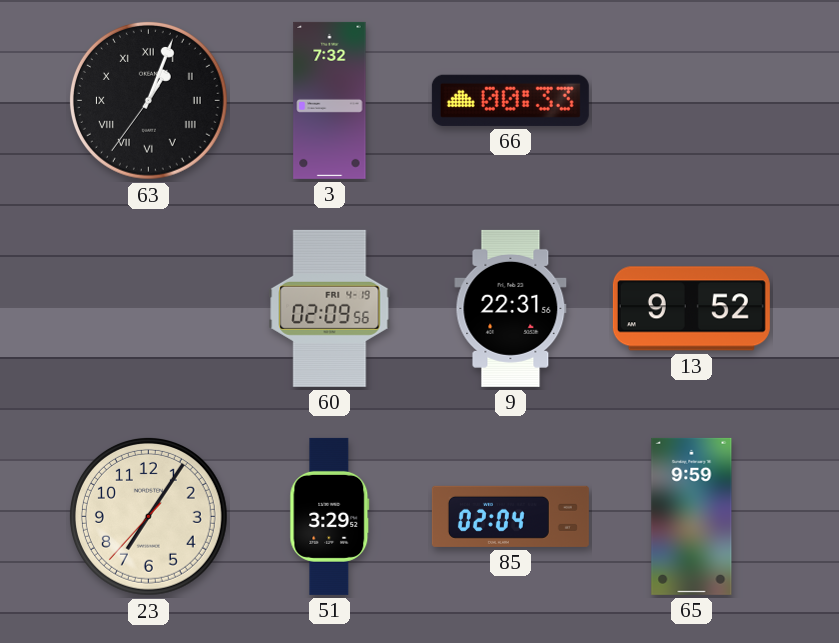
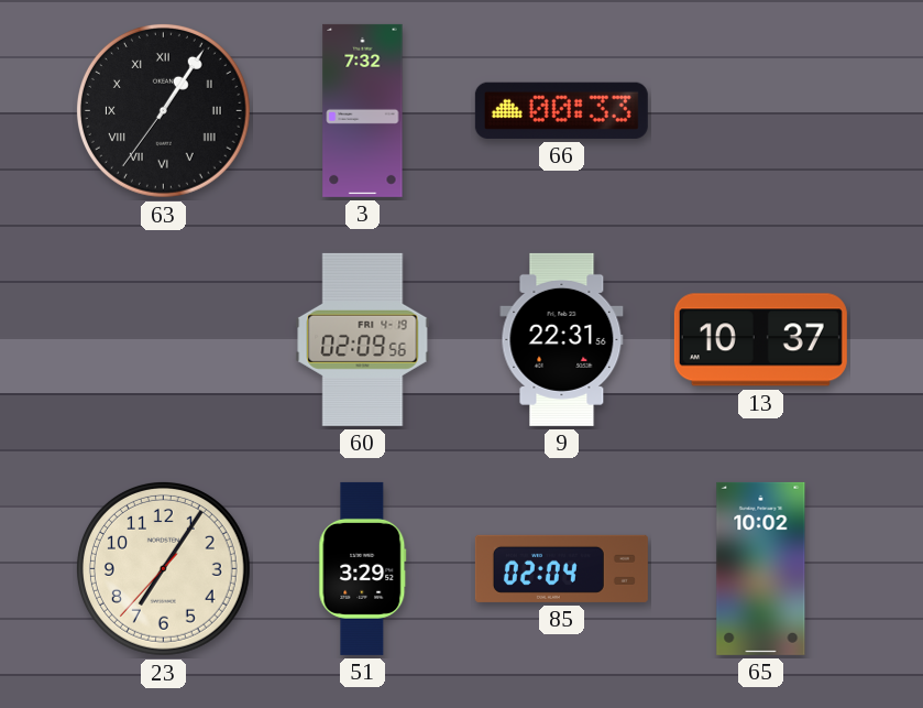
63: 1:03 -> 1:05 (163, 110)
13: 9:52 -> 10:37 (760, 340)
65: 9:59 -> 10:02 (761, 568)
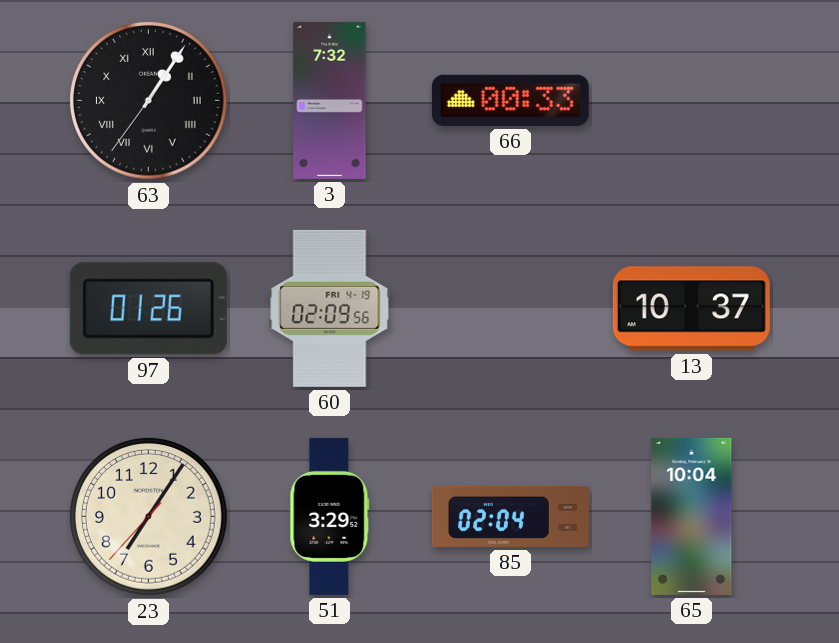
97: none -> 01:26 (148, 309)
9: 22:31 -> none (562, 339)
65: 10:02 -> 10:04 (692, 516)
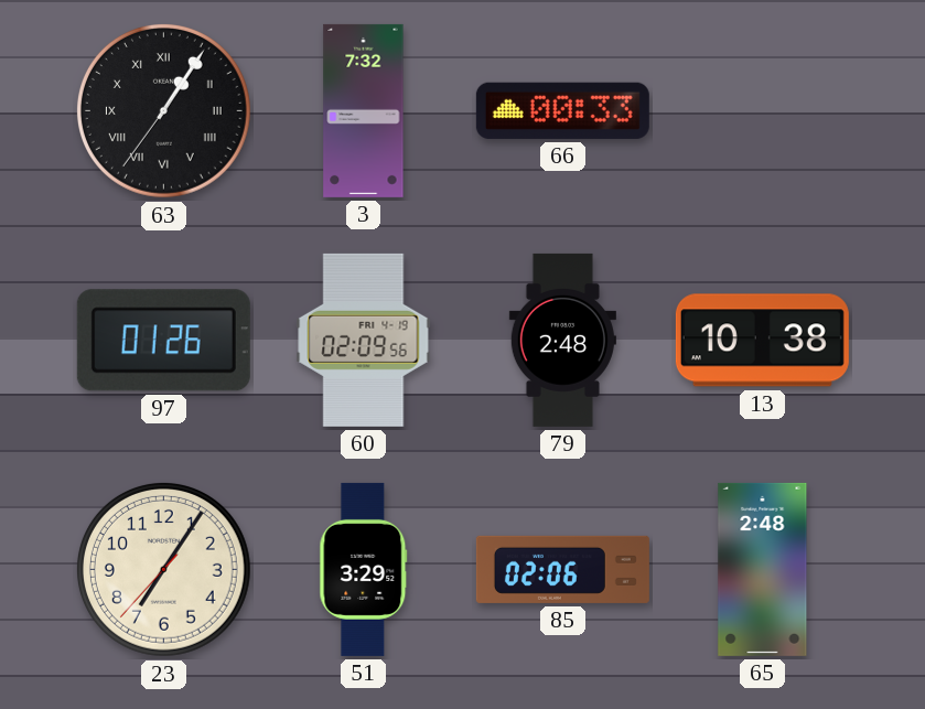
79: none -> 2:48 (562, 340)
13: 10:37 -> 10:38 (762, 341)
85: 02:04 -> 02:06 (562, 569)
65: 10:04 -> 2:48 (763, 569)
